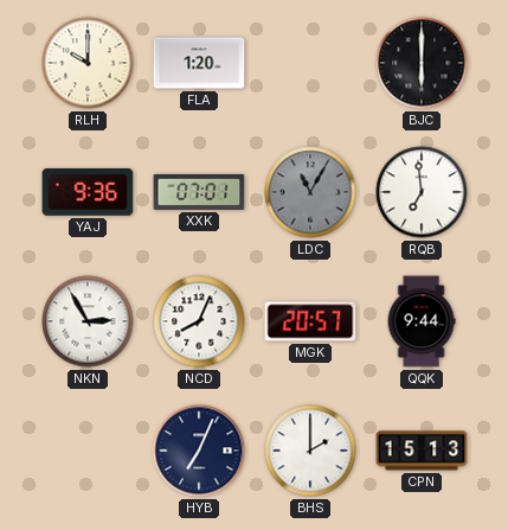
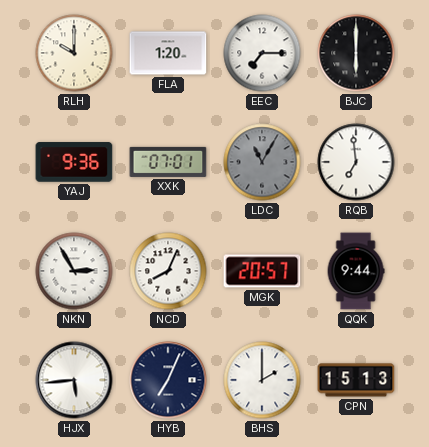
EEC: none -> 7:15 (262, 53)
HJX: none -> 5:44 (74, 380)
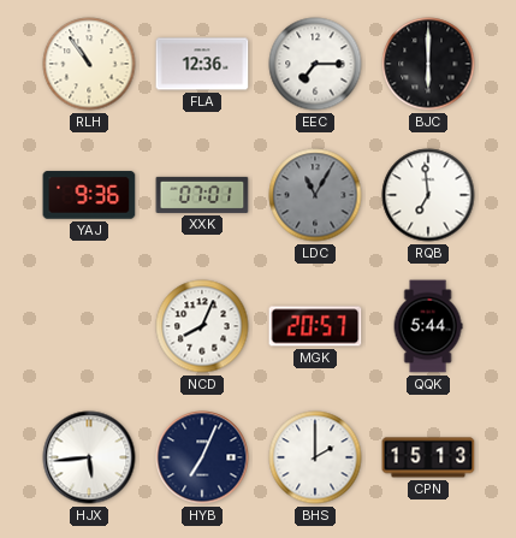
RLH: 10:00 -> 10:54 (89, 64)
FLA: 1:20 -> 12:36 (202, 64)
NKN: 2:55 -> none (74, 271)
QQK: 9:44 -> 5:44 (428, 326)
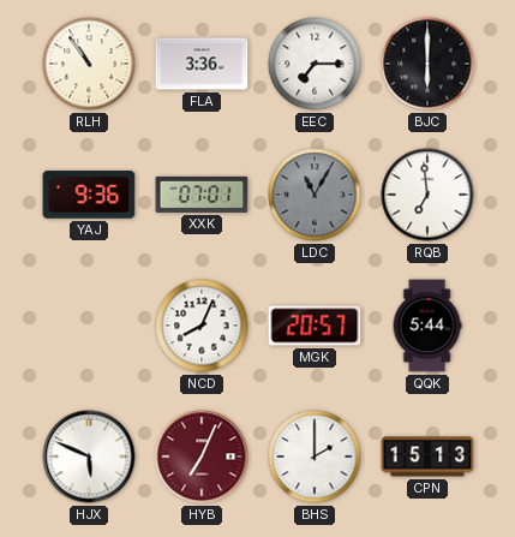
FLA: 12:36 -> 3:36 (202, 64)
HJX: 5:44 -> 5:49 (89, 457)
HYB dial: navy -> burgundy (202, 457)
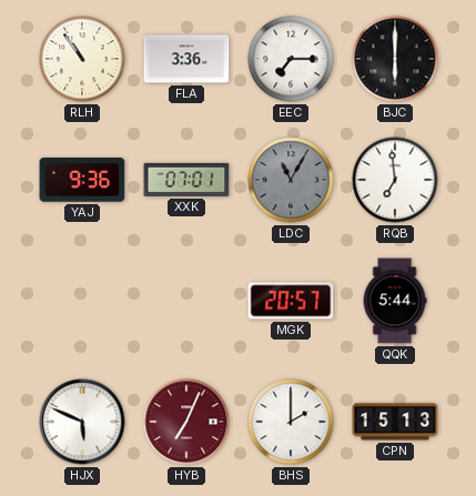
NCD: 8:04 -> none (202, 326)
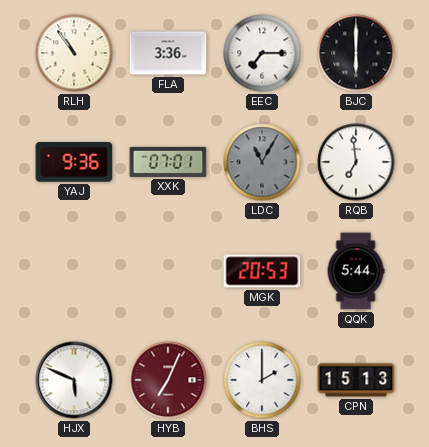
MGK: 20:57 -> 20:53 (262, 271)
